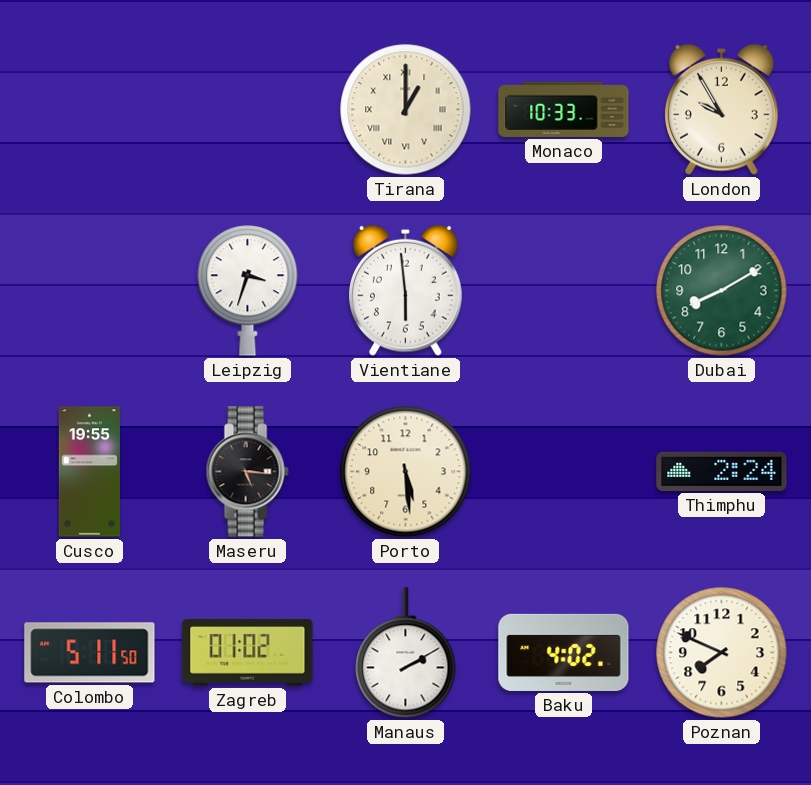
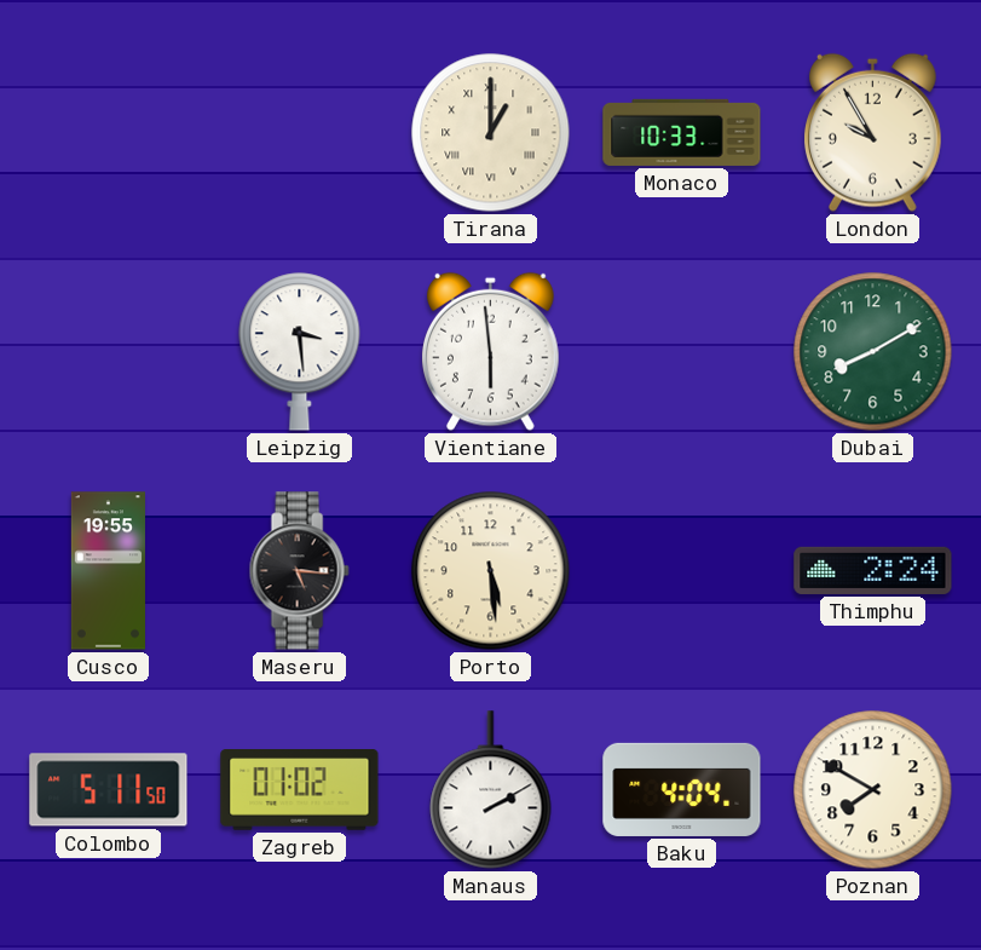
Leipzig: 3:33 -> 3:29 (300, 352)
Baku: 4:02 -> 4:04 (682, 789)
Poznan: 7:49 -> 7:50 (873, 790)
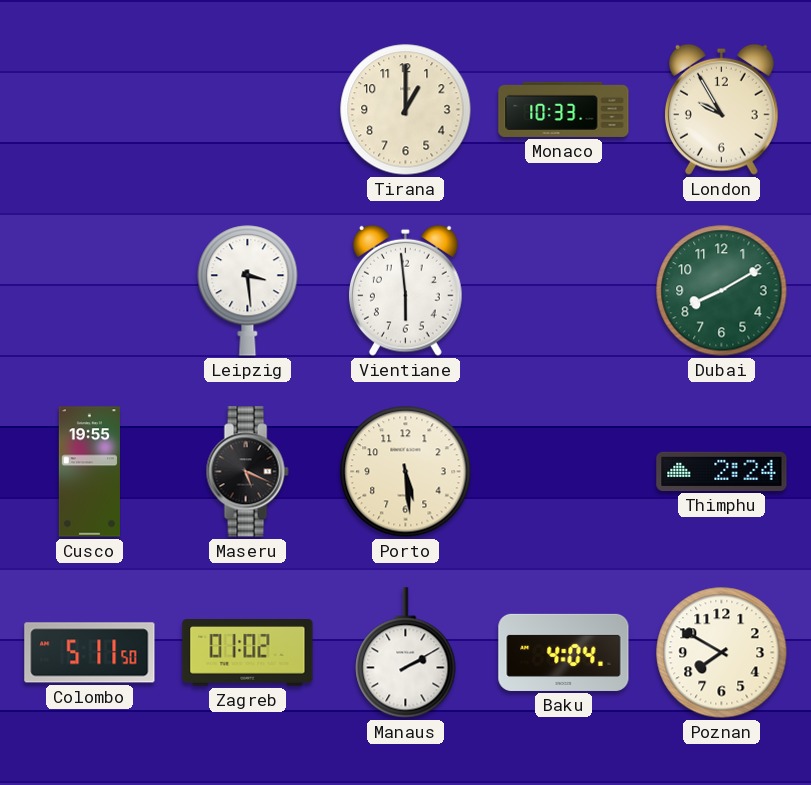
Tirana numerals: Roman -> Arabic (406, 110)
Maseru: 5:16 -> 5:19 (247, 472)
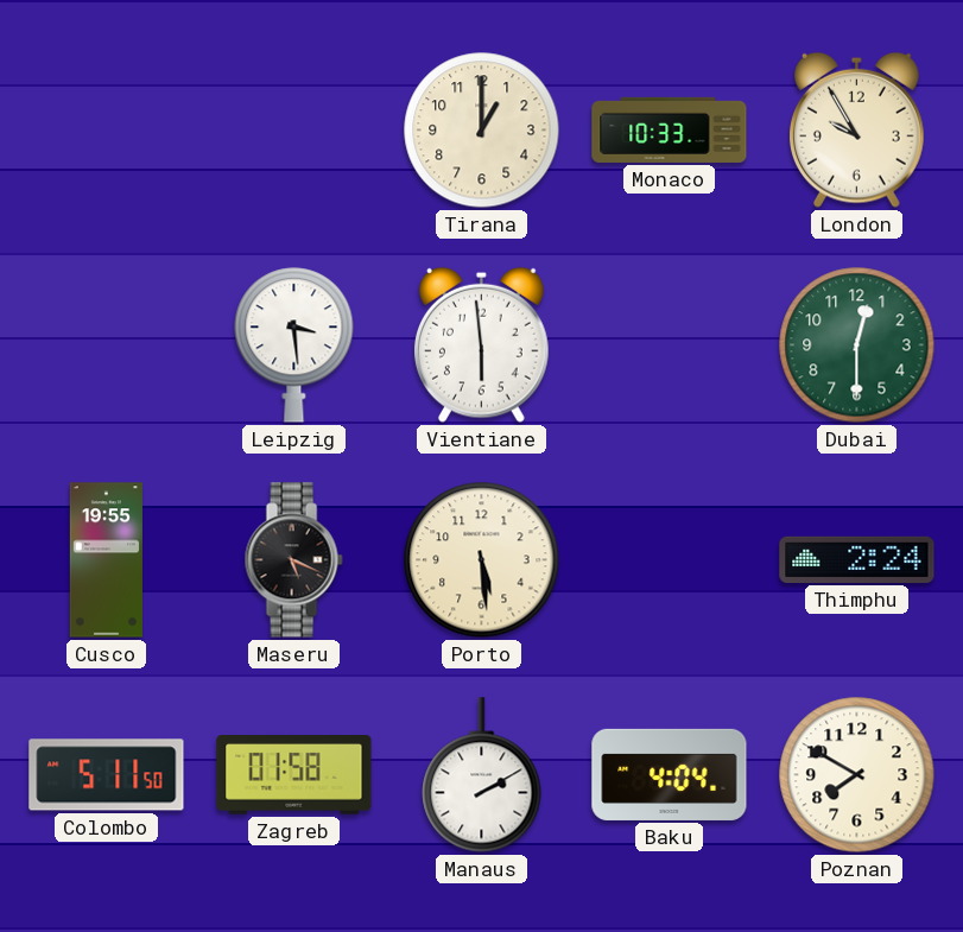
Dubai: 8:10 -> 12:30 (857, 345)
Zagreb: 01:02 -> 01:58 (294, 775)
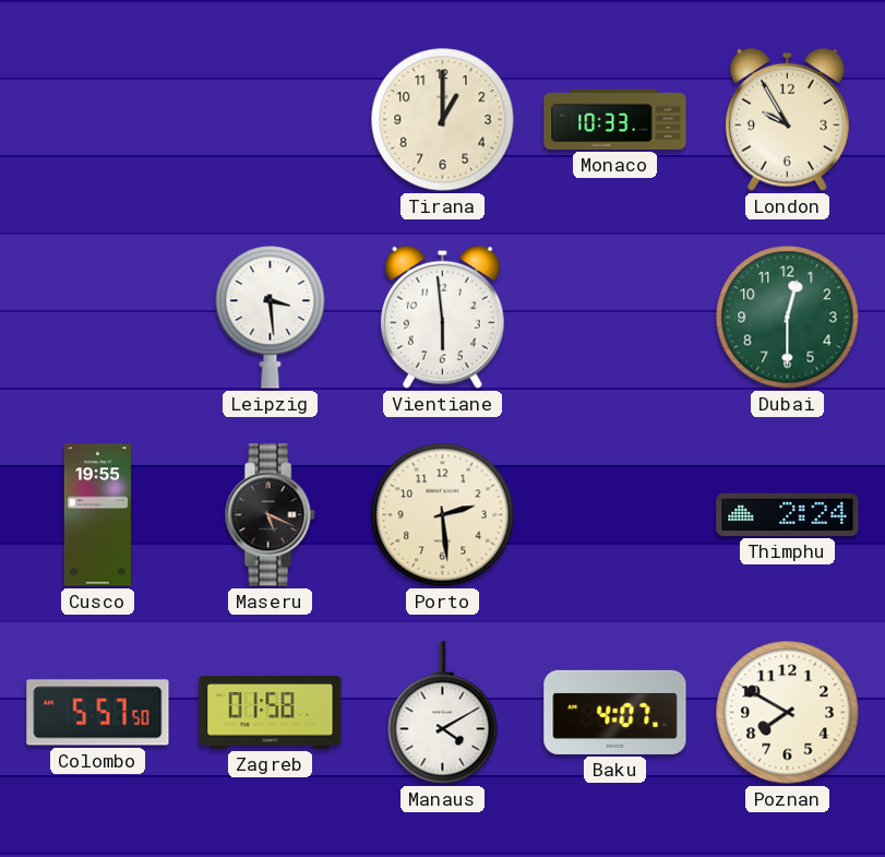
Porto: 5:29 -> 2:29 (443, 515)
Colombo: 5:11 -> 5:57 (98, 713)
Manaus: 2:10 -> 4:10 (443, 713)
Baku: 4:04 -> 4:07 (615, 712)
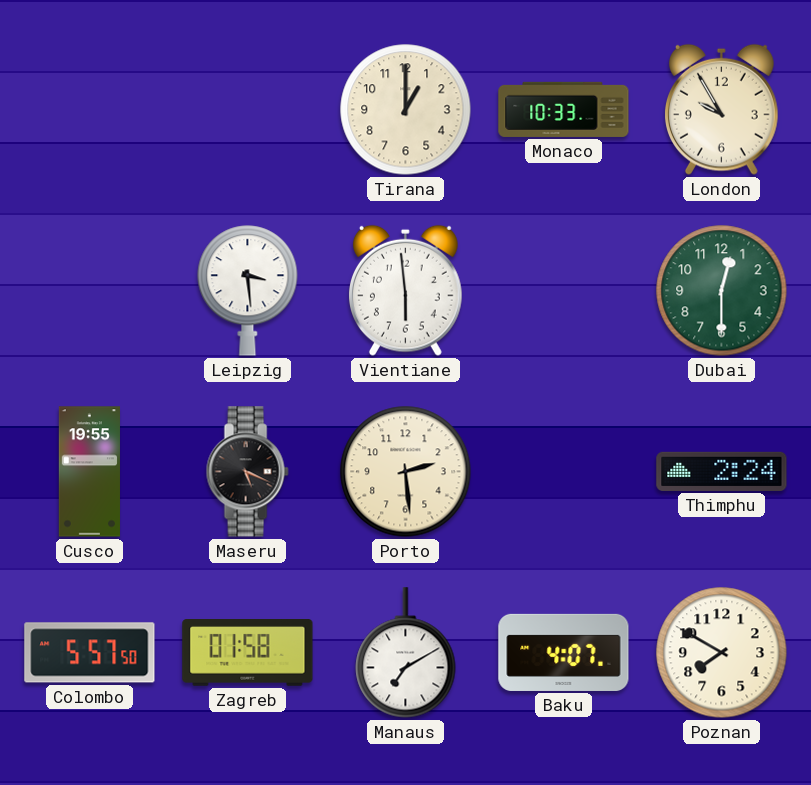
Manaus: 4:10 -> 7:10 (406, 653)
